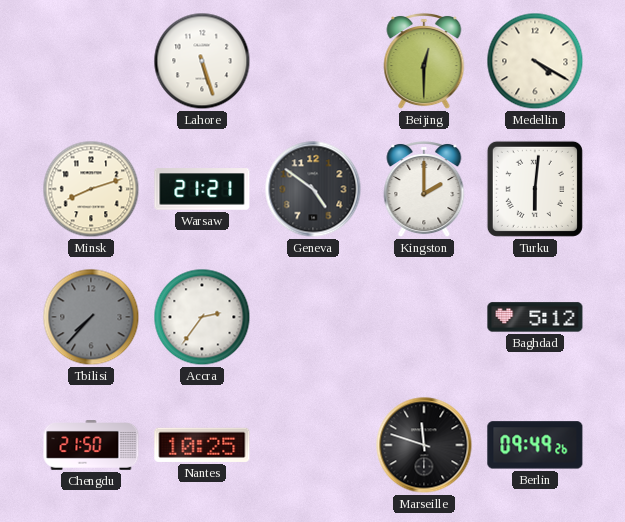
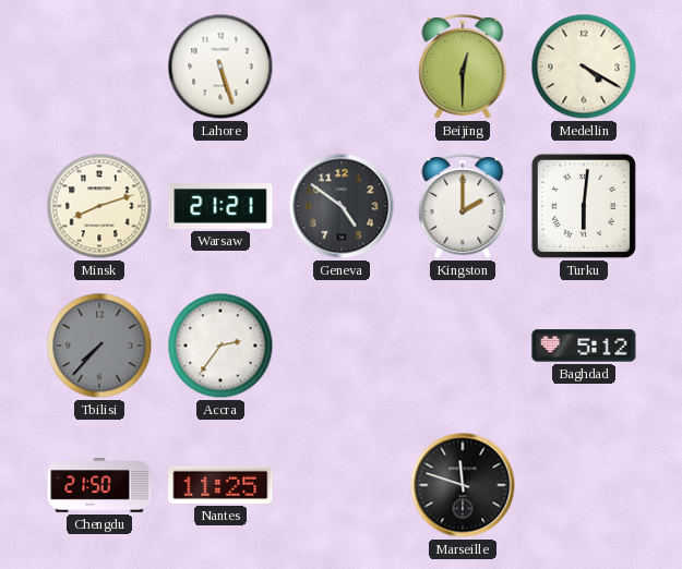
Nantes: 10:25 -> 11:25 (220, 485)
Berlin: 09:49 -> none (535, 445)
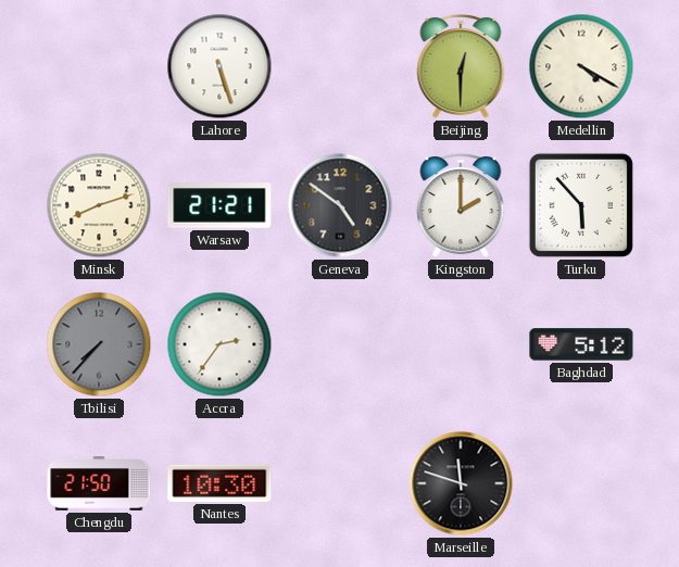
Turku: 6:01 -> 5:53 (581, 205)
Nantes: 11:25 -> 10:30 (219, 483)
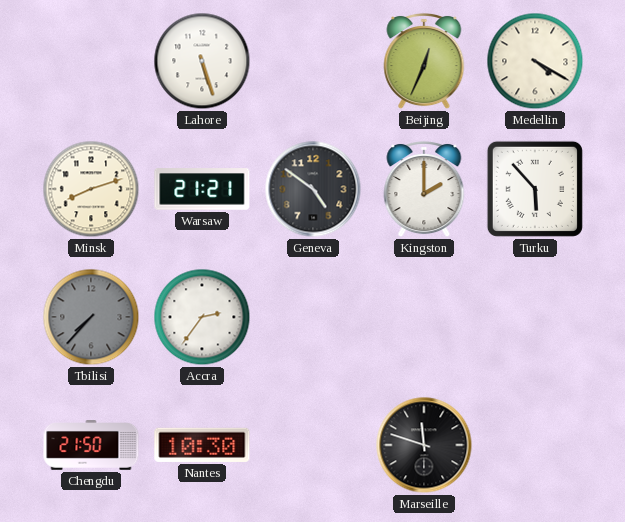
Beijing: 12:30 -> 12:34 (424, 61)
Baghdad: 5:12 -> none (581, 344)
